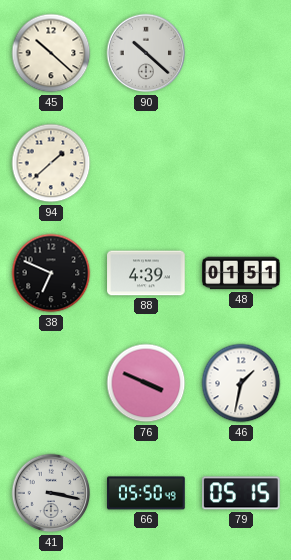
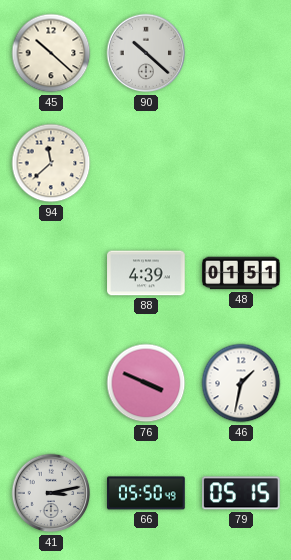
94: 1:38 -> 11:38 (51, 163)
38: 6:49 -> none (51, 273)
41: 3:17 -> 3:13 (51, 493)
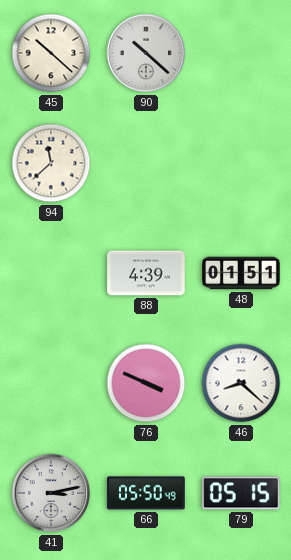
46: 1:32 -> 8:22 (241, 383)
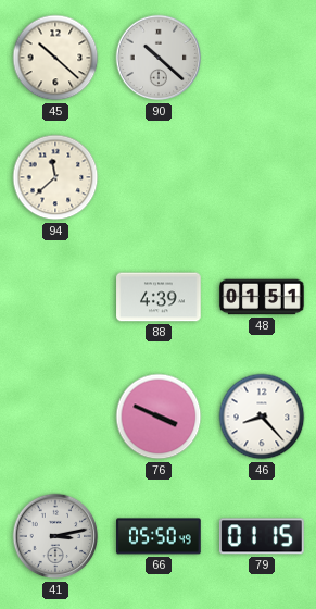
46: 8:22 -> 8:23 (262, 417)
79: 05:15 -> 01:15 (263, 536)
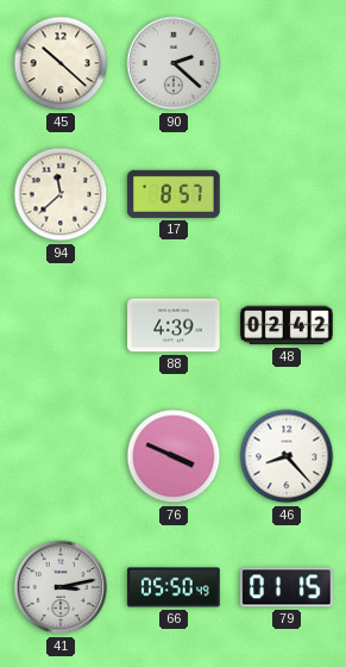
90: 10:22 -> 2:22 (174, 63)
17: none -> 8:57 (174, 194)
48: 01:51 -> 02:42 (287, 325)
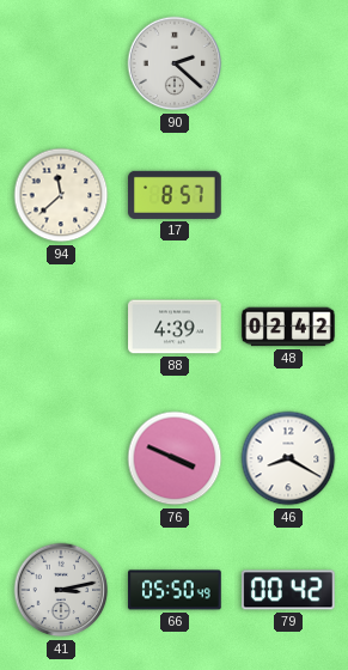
45: 10:22 -> none (61, 63)
46: 8:23 -> 8:20 (288, 458)
79: 01:15 -> 00:42 (289, 590)
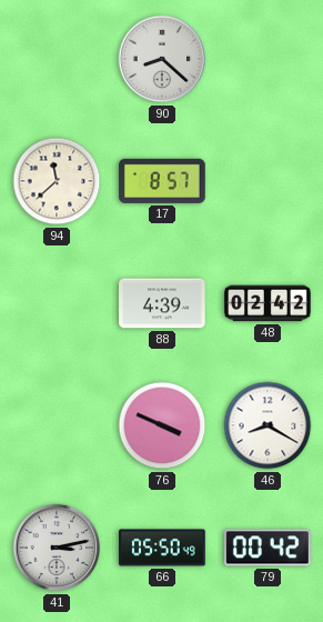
90: 2:22 -> 8:22 (162, 59)
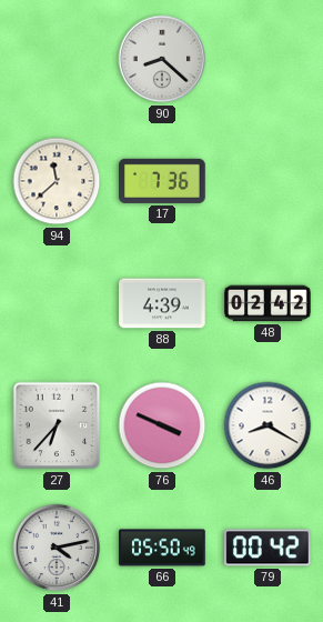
17: 8:57 -> 7:36 (162, 181)
27: none -> 6:37 (57, 425)
41: 3:13 -> 4:13 (57, 548)
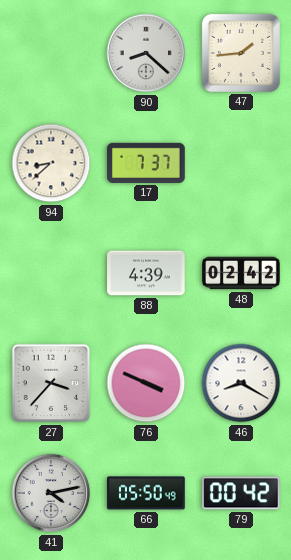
47: none -> 1:44 (241, 53)
94: 11:38 -> 8:38 (51, 163)
17: 7:36 -> 7:37 (146, 163)
27: 6:37 -> 3:37 (51, 383)
